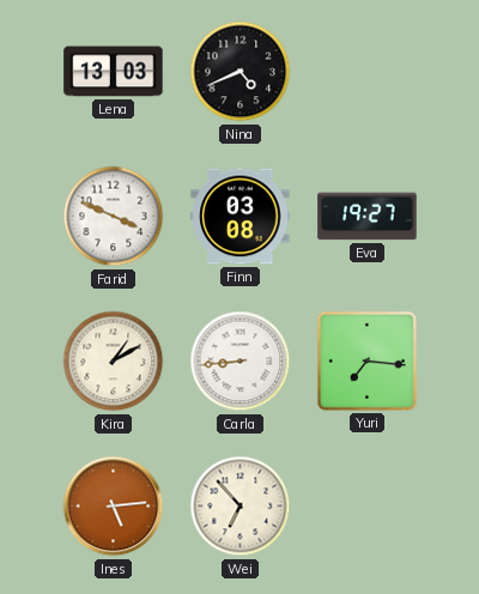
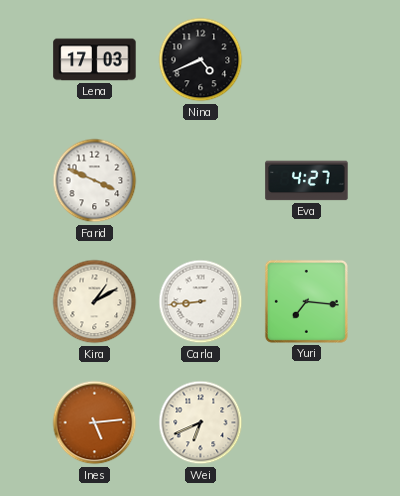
Lena: 13:03 -> 17:03 (95, 60)
Finn: 03:08 -> none (241, 217)
Eva: 19:27 -> 4:27 (307, 181)
Wei: 6:53 -> 6:41 (201, 423)
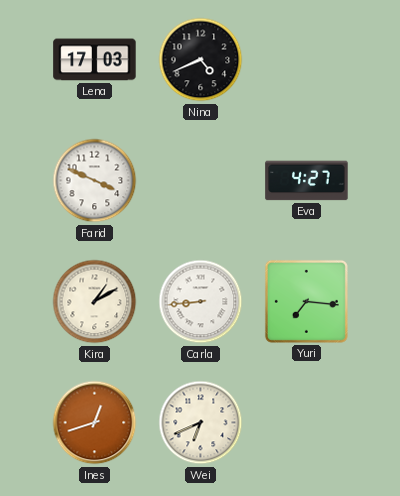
Ines: 5:14 -> 12:42 (95, 423)
